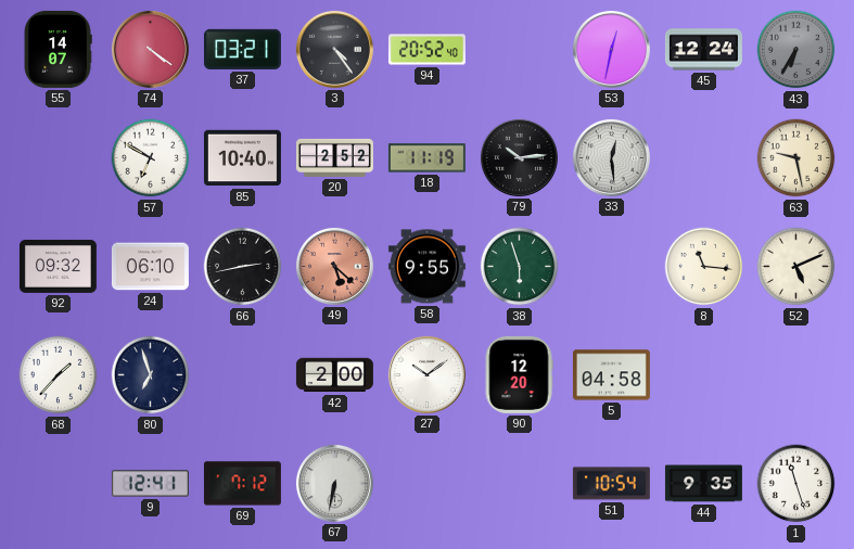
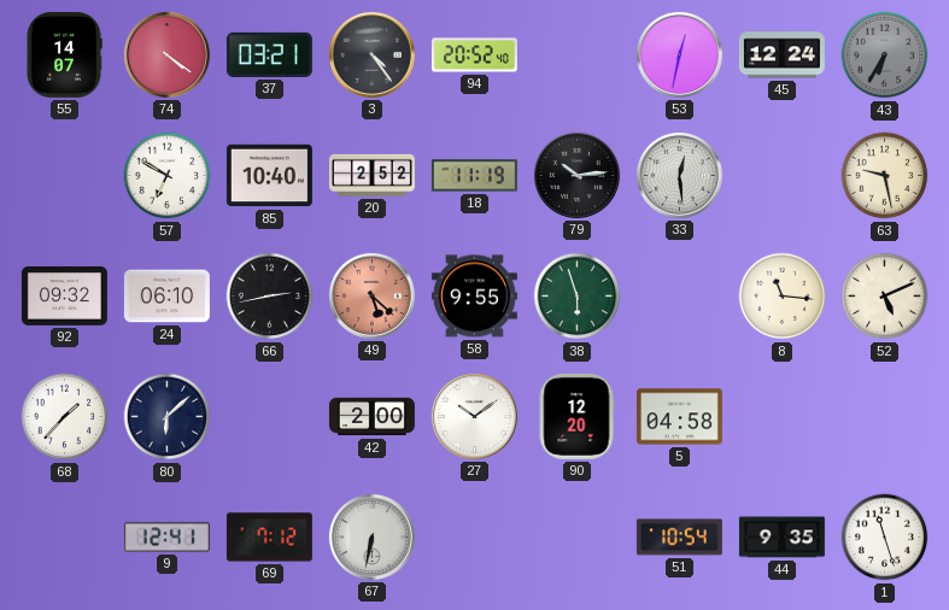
80: 6:57 -> 6:08 (168, 417)
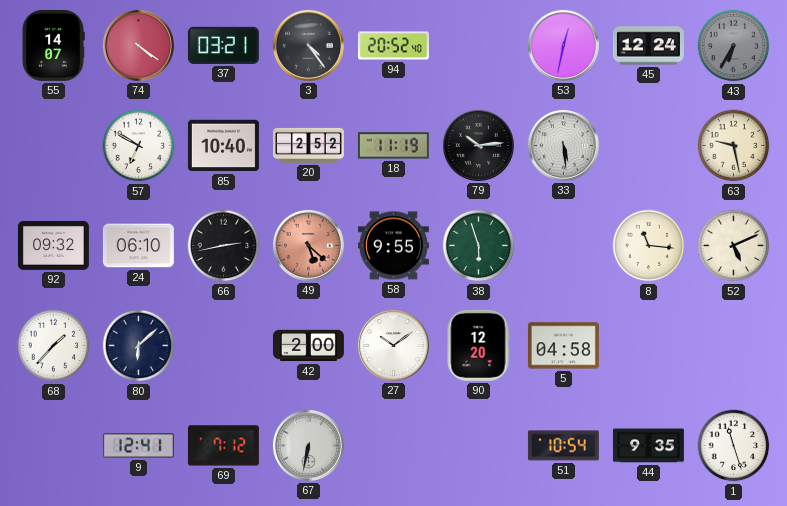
33: 12:29 -> 5:29 (563, 145)
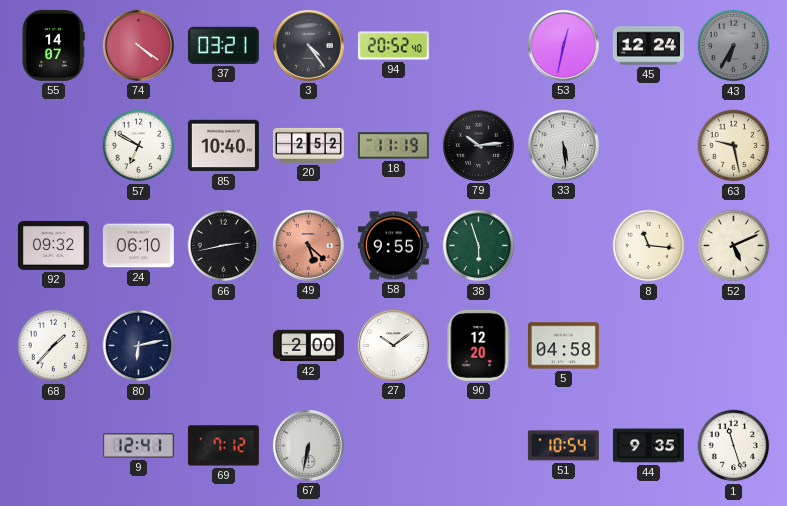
80: 6:08 -> 6:13 (139, 346)
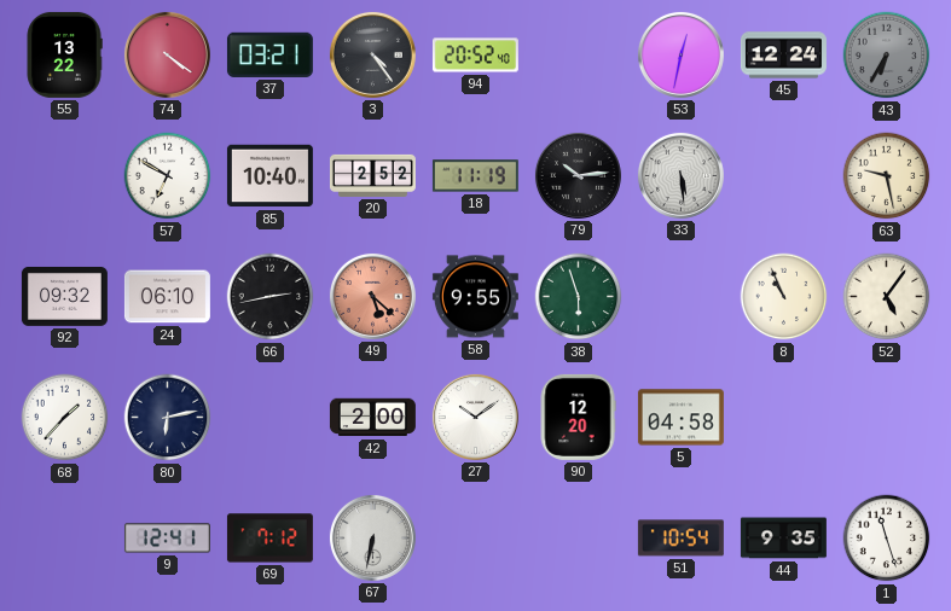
55: 14:07 -> 13:22 (64, 54)
8: 11:16 -> 10:56 (784, 297)
52: 5:11 -> 5:06 (887, 297)
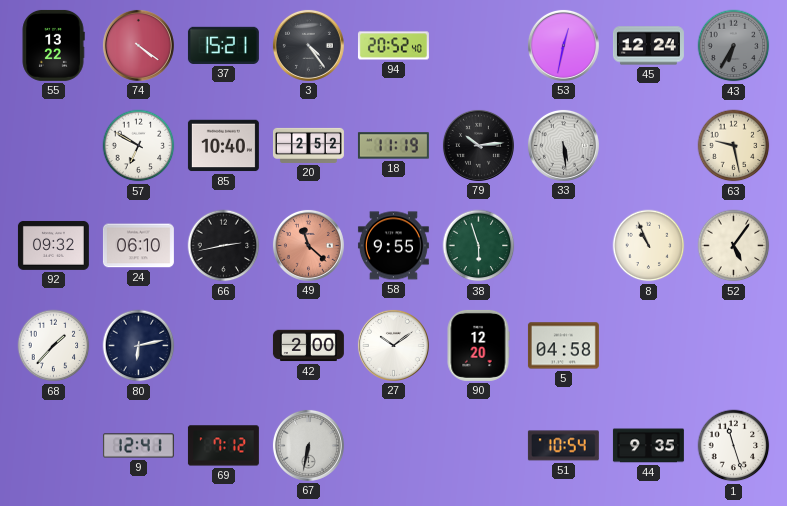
37: 03:21 -> 15:21 (223, 45)
49: 5:22 -> 11:22 (308, 245)
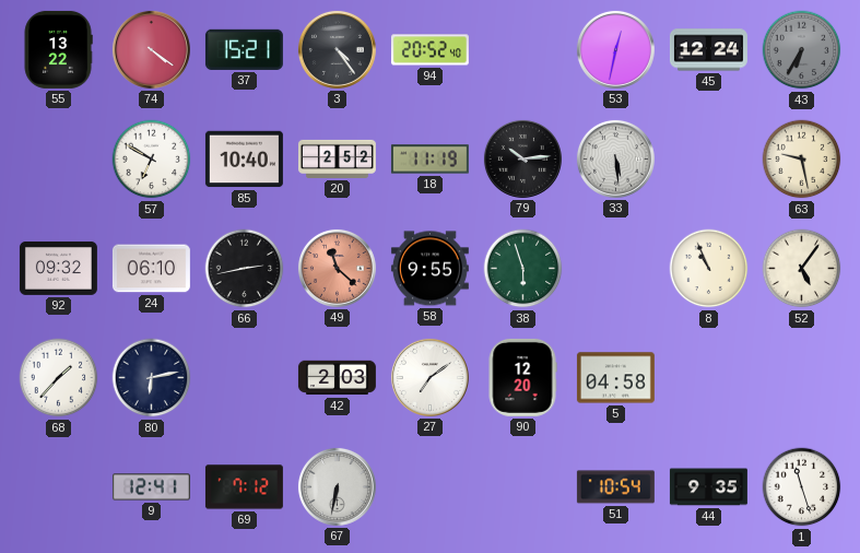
42: 2:00 -> 2:03 (337, 378)
27: 10:09 -> 7:09 (429, 377)
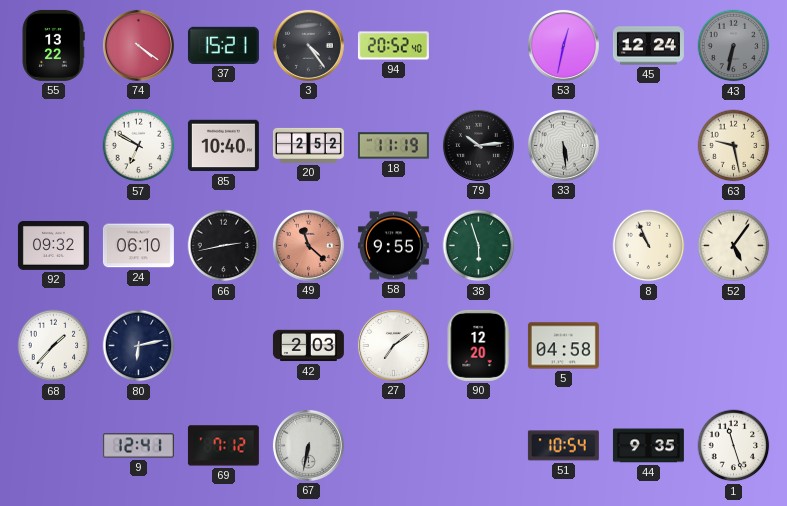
43: 6:35 -> 6:32 (734, 46)
